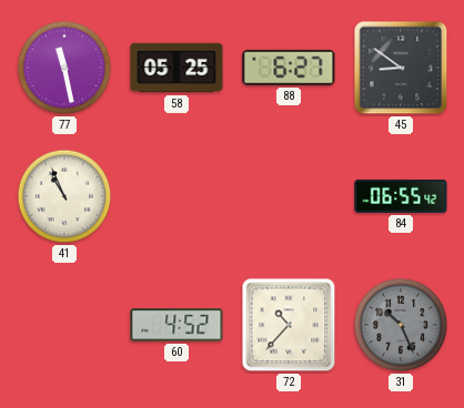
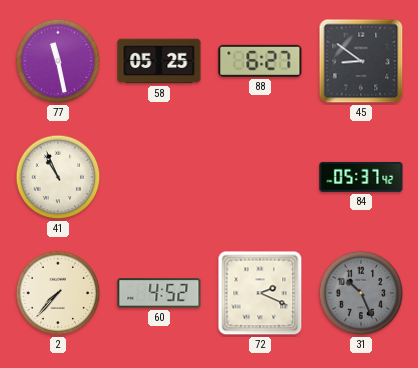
84: 06:55 -> 05:37 (361, 177)
2: none -> 7:37 (58, 293)
72: 10:37 -> 2:19 (260, 293)
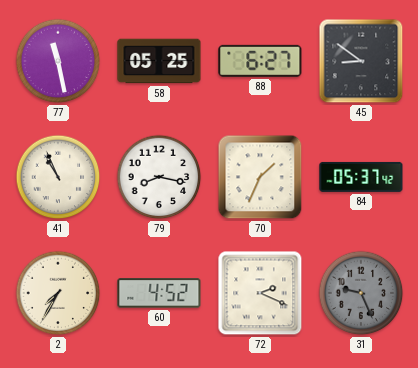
79: none -> 8:17 (159, 177)
70: none -> 1:34 (260, 177)
2: 7:37 -> 7:35 (58, 293)
31: 10:26 -> 9:26 (361, 293)
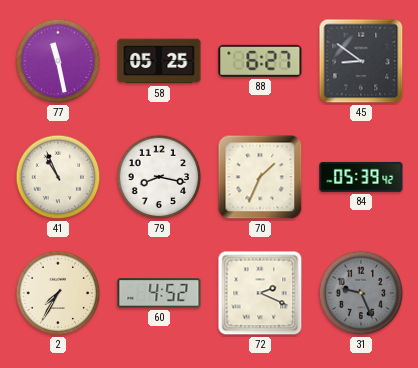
84: 05:37 -> 05:39 (361, 177)
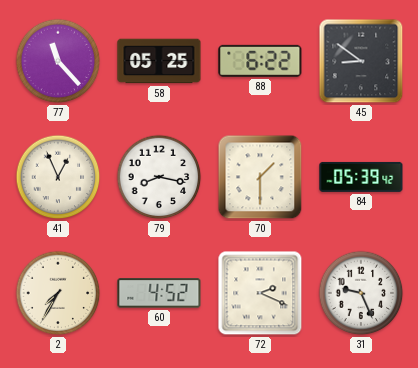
77: 11:28 -> 11:23 (58, 61)
88: 6:27 -> 6:22 (260, 61)
41: 10:56 -> 12:56 (58, 177)
70: 1:34 -> 1:30 (260, 177)
31 dial: grey -> white (361, 293)
